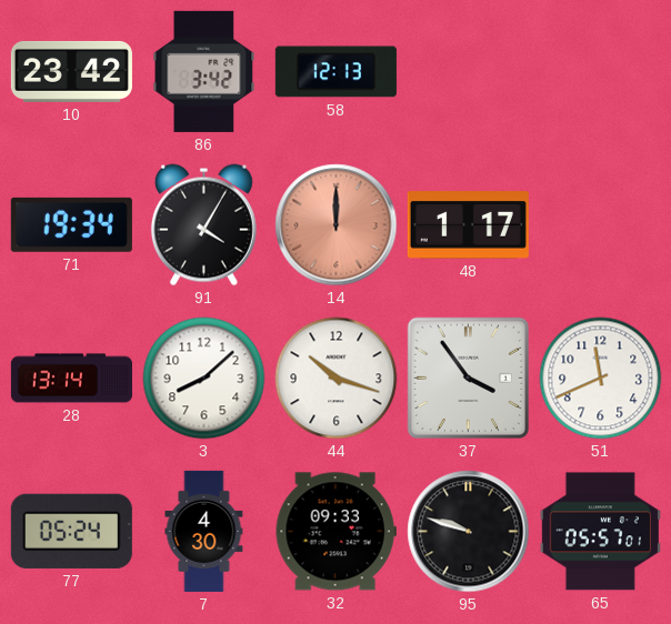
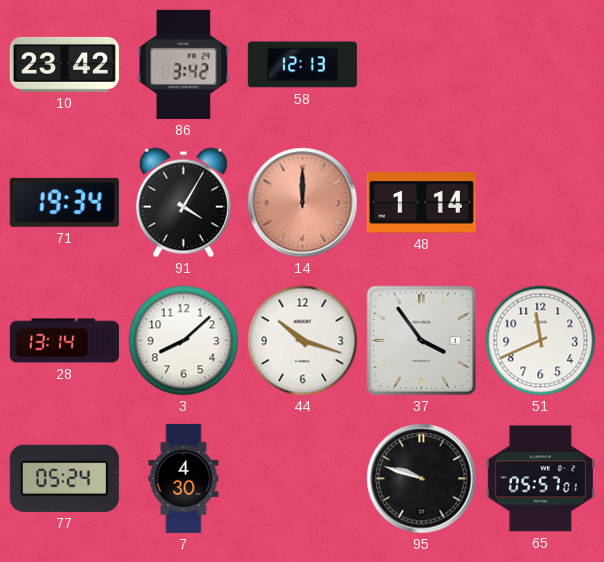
48: 1:17 -> 1:14 (421, 203)
32: 09:33 -> none (335, 532)
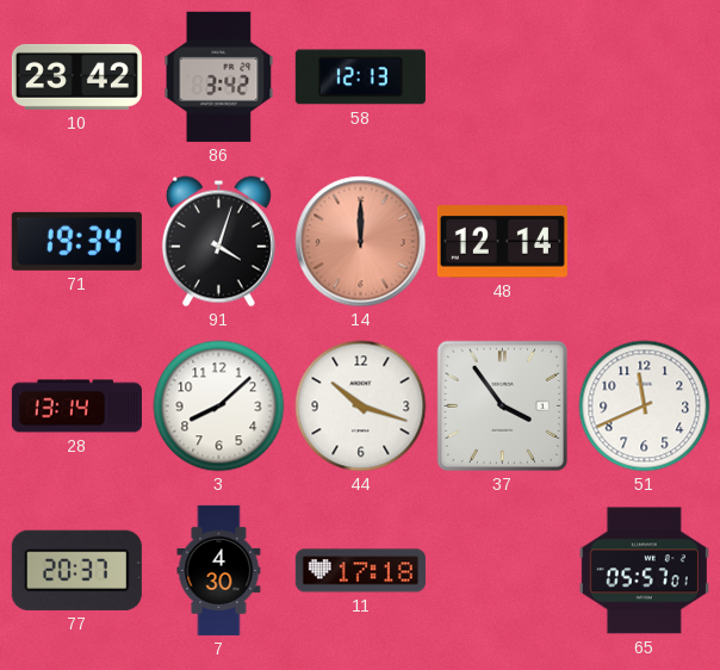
91: 4:05 -> 4:03 (218, 242)
48: 1:14 -> 12:14 (502, 242)
77: 05:24 -> 20:37 (76, 570)
11: none -> 17:18 (360, 571)
95: 9:48 -> none (422, 479)
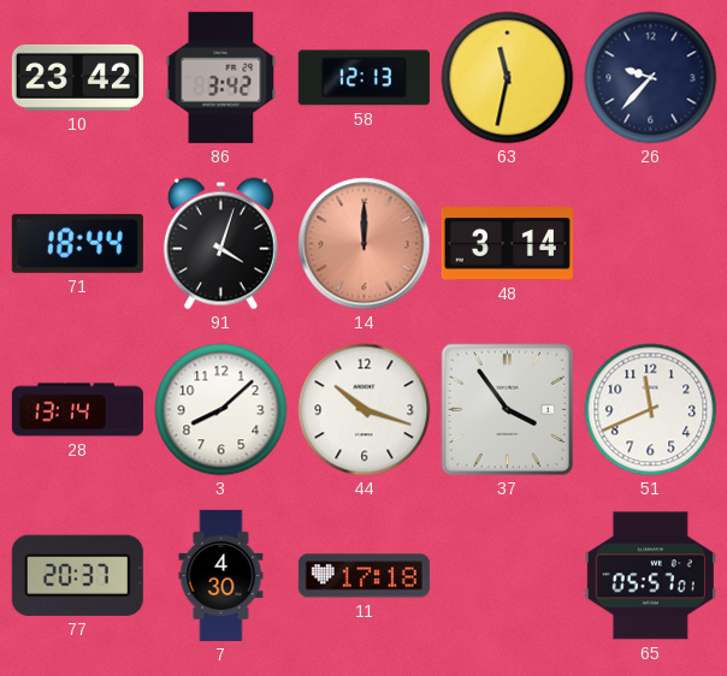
63: none -> 11:32 (508, 78)
26: none -> 9:37 (651, 78)
71: 19:34 -> 18:44 (77, 243)
48: 12:14 -> 3:14 (507, 244)
